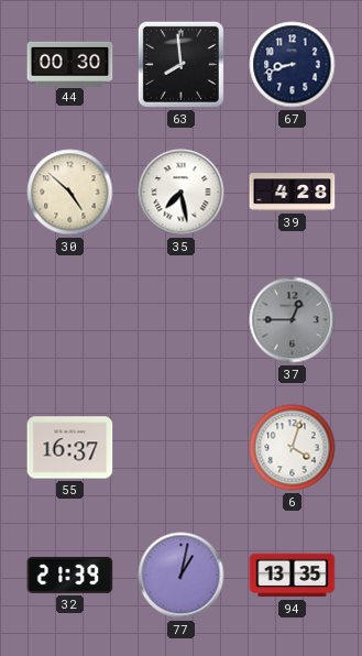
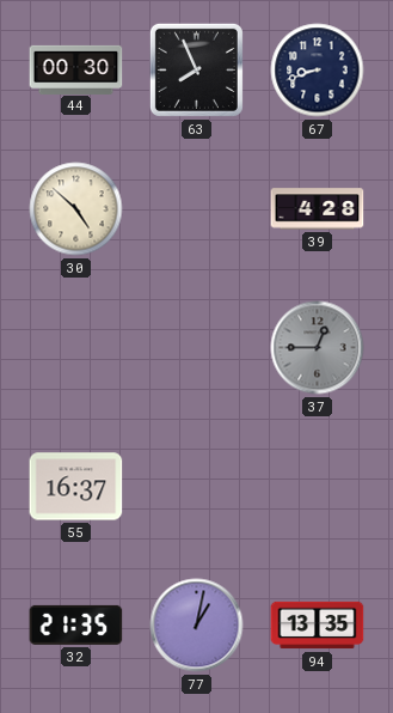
63: 7:59 -> 7:56 (196, 69)
35: 7:28 -> none (182, 193)
6: 4:03 -> none (293, 448)
32: 21:39 -> 21:35 (76, 624)
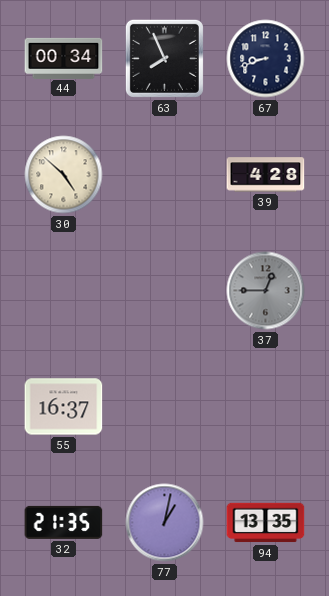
44: 00:30 -> 00:34 (64, 58)
